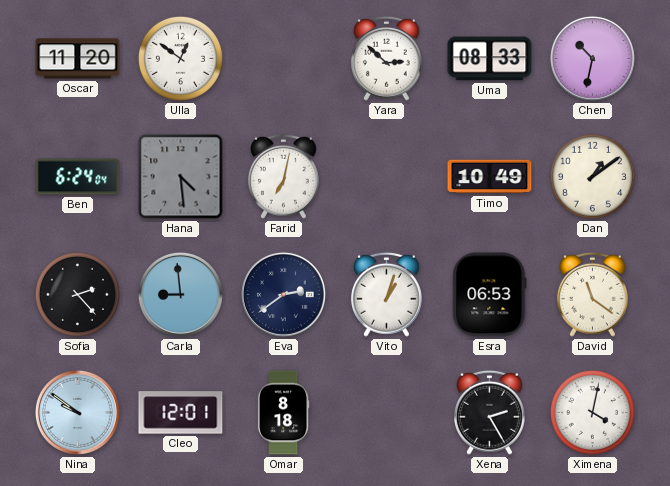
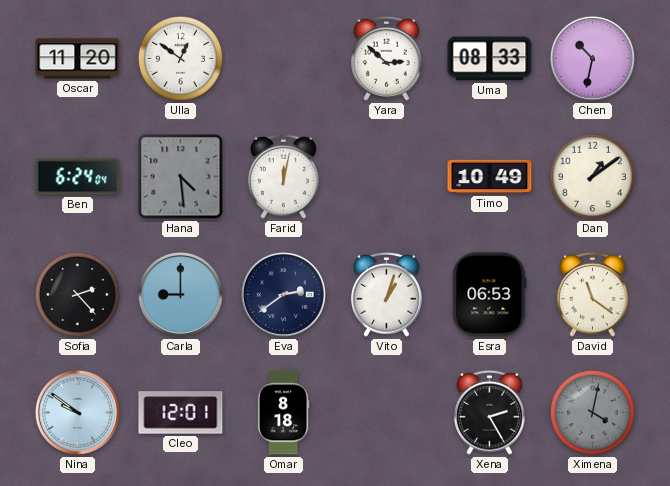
Farid: 7:02 -> 12:02 (283, 176)
Carla: 8:59 -> 9:00 (180, 294)
Ximena dial: white -> grey (592, 412)
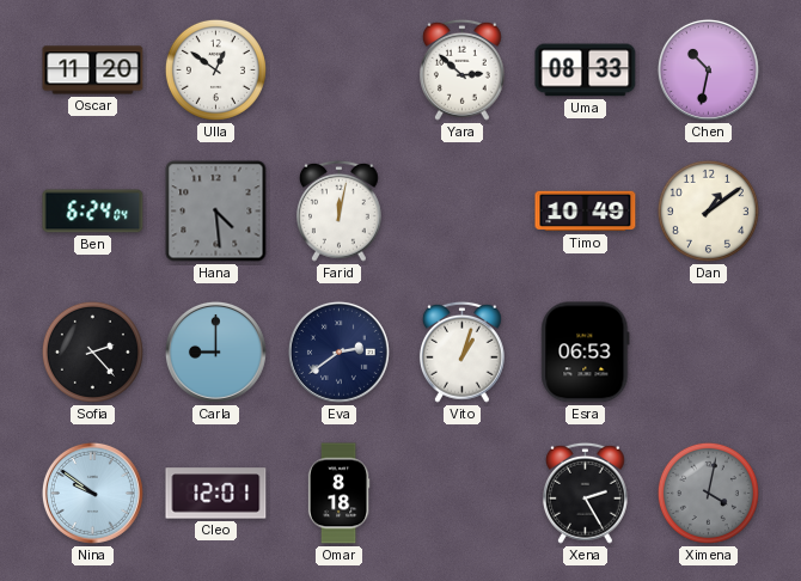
David: 11:21 -> none (592, 294)
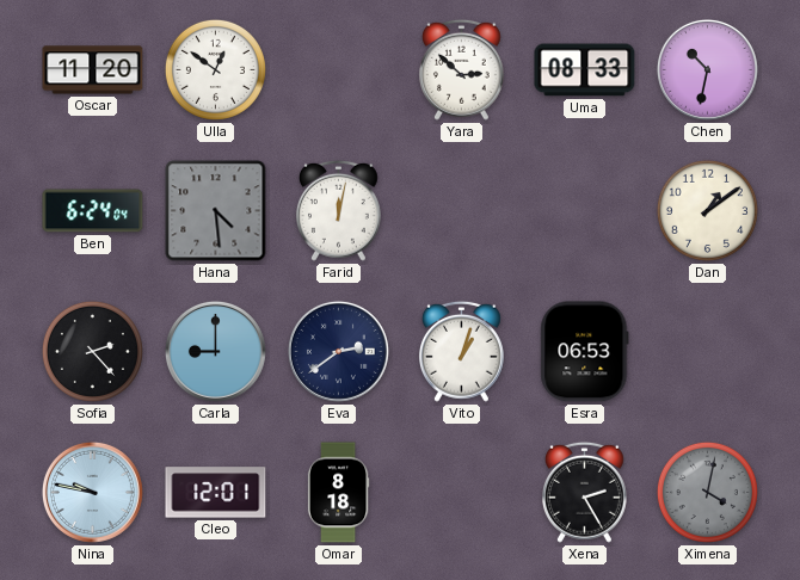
Timo: 10:49 -> none (586, 212)
Nina: 9:51 -> 9:47 (92, 492)
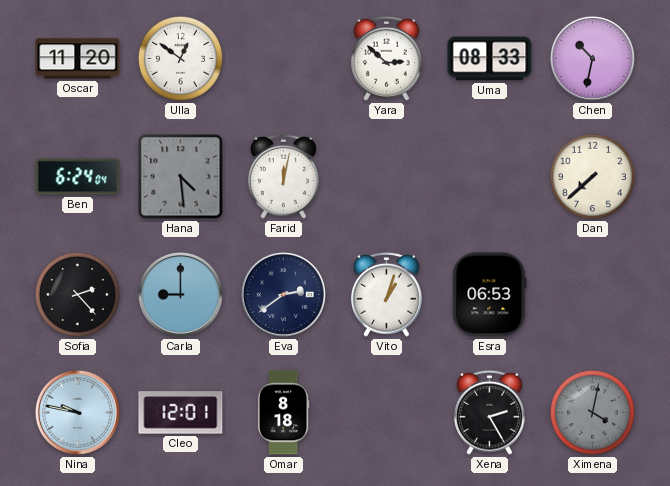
Dan: 1:09 -> 7:38 (592, 176)
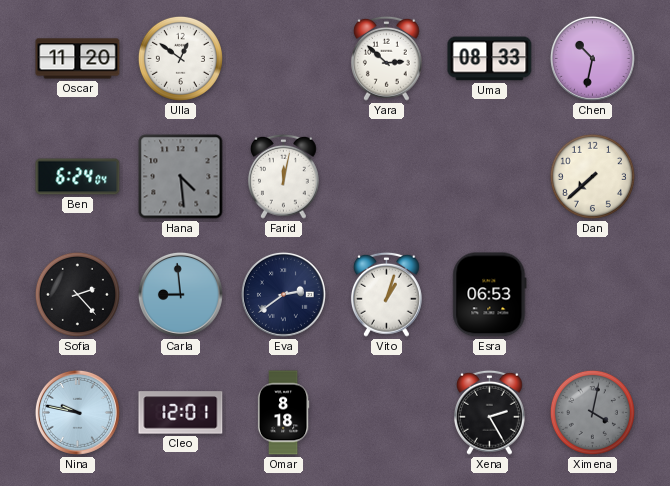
Carla: 9:00 -> 8:59 (180, 294)
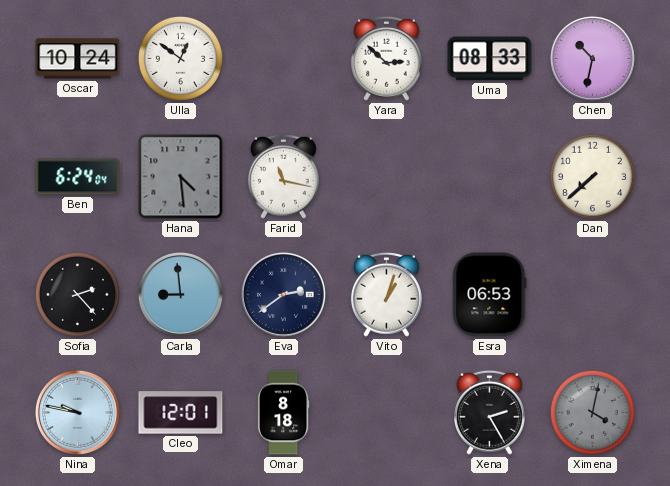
Oscar: 11:20 -> 10:24 (78, 59)
Farid: 12:02 -> 11:17 (283, 176)
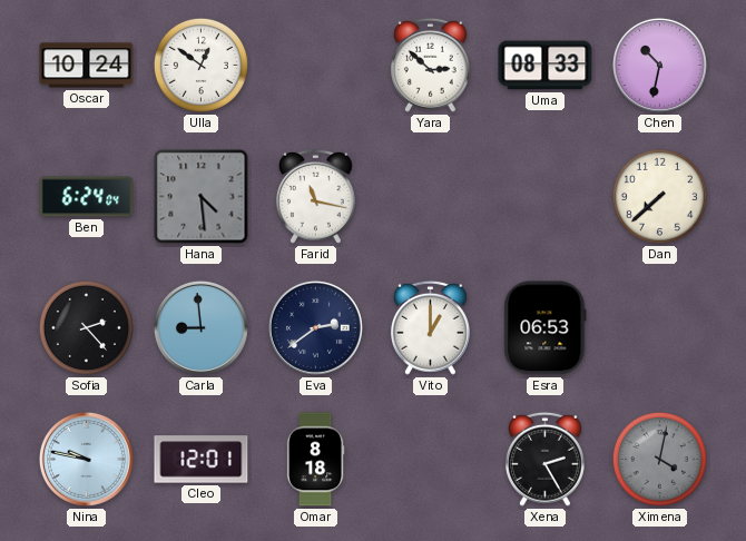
Vito: 1:03 -> 1:00 (430, 327)
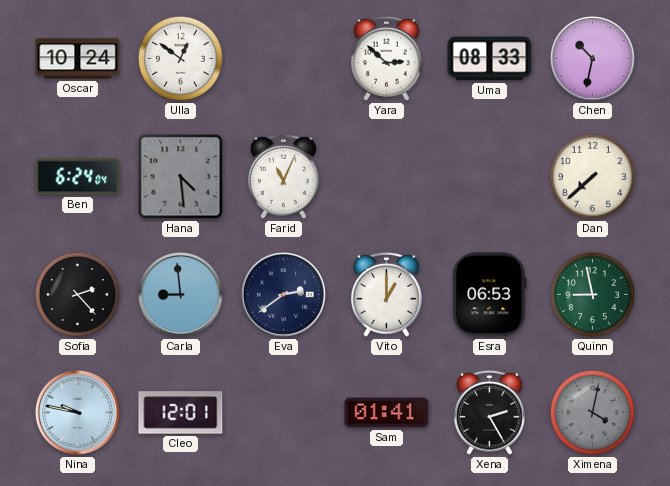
Farid: 11:17 -> 11:04 (283, 176)
Quinn: none -> 8:58 (592, 294)
Omar: 8:18 -> none (315, 460)
Sam: none -> 01:41 (387, 413)
